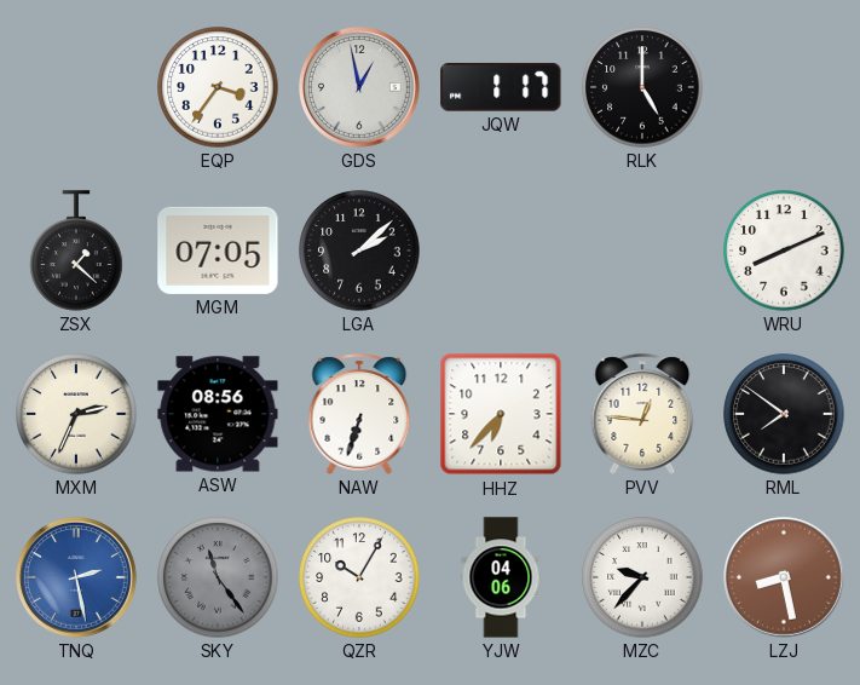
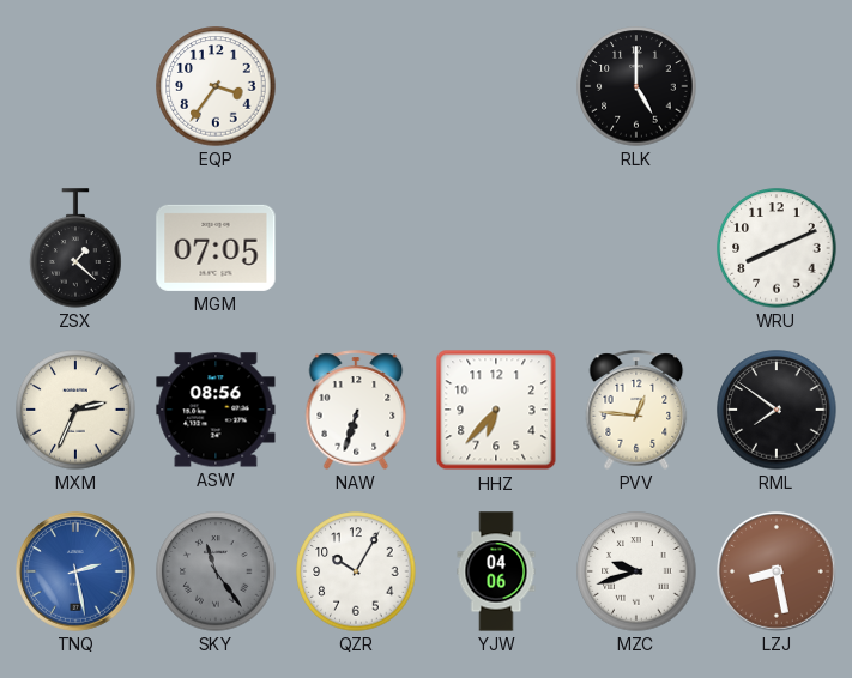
GDS: 12:58 -> none (360, 88)
JQW: 1:17 -> none (501, 87)
LGA: 2:08 -> none (359, 251)
MZC: 9:37 -> 9:42 (636, 571)
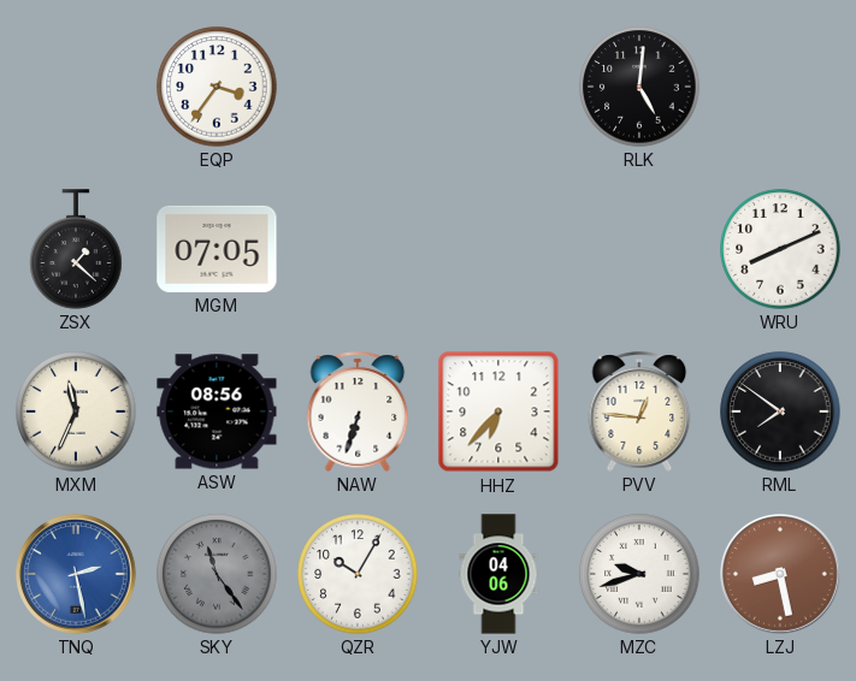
RLK: 5:00 -> 5:01 (639, 87)
MXM: 2:34 -> 11:34 (76, 411)
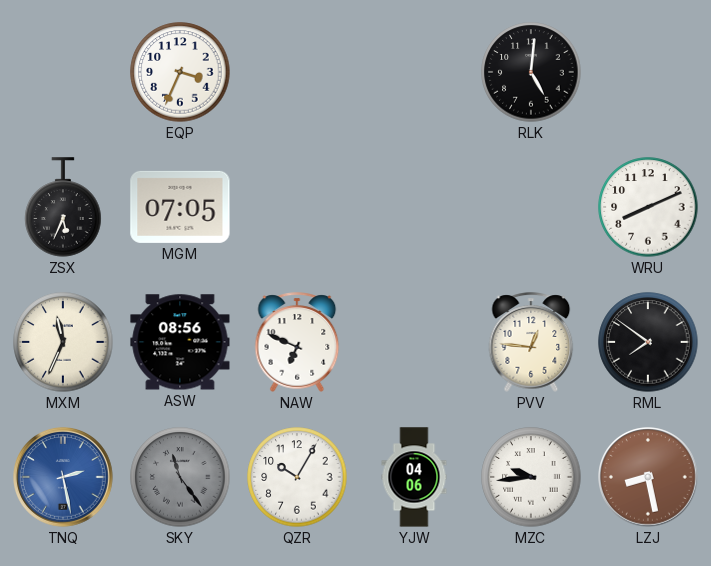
EQP: 3:36 -> 3:34 (180, 72)
ZSX: 1:22 -> 5:34 (63, 207)
NAW: 6:33 -> 6:49 (297, 342)
HHZ: 6:37 -> none (498, 411)
MZC: 9:42 -> 9:44 (531, 477)
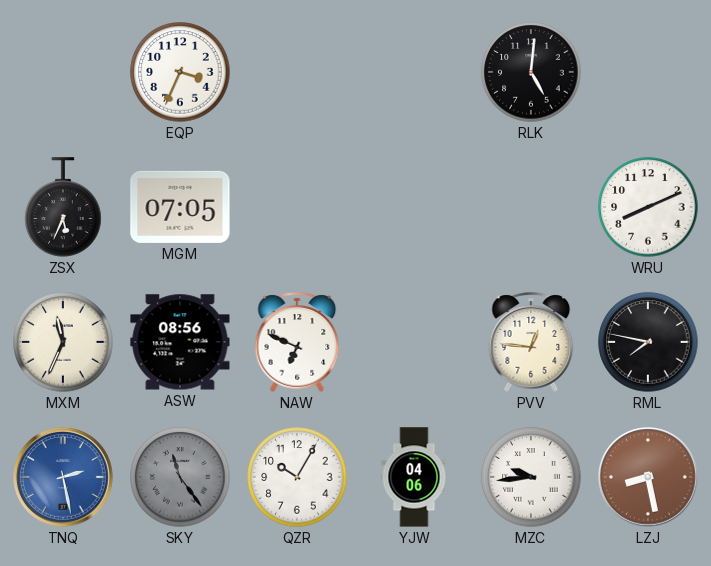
RML: 7:51 -> 7:47 (648, 342)
